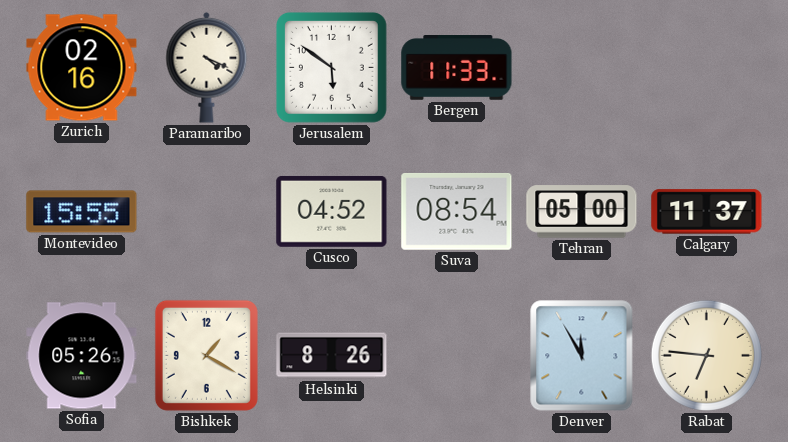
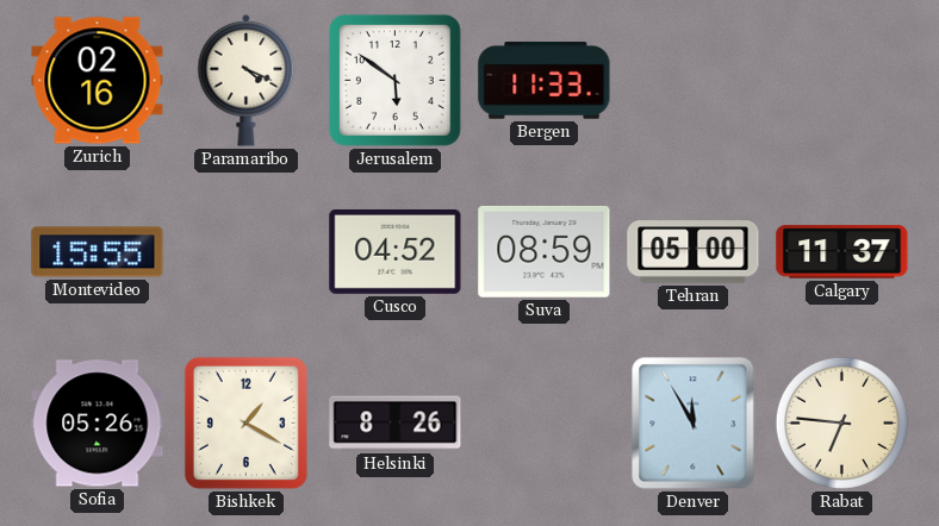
Suva: 08:54 -> 08:59 (545, 252)
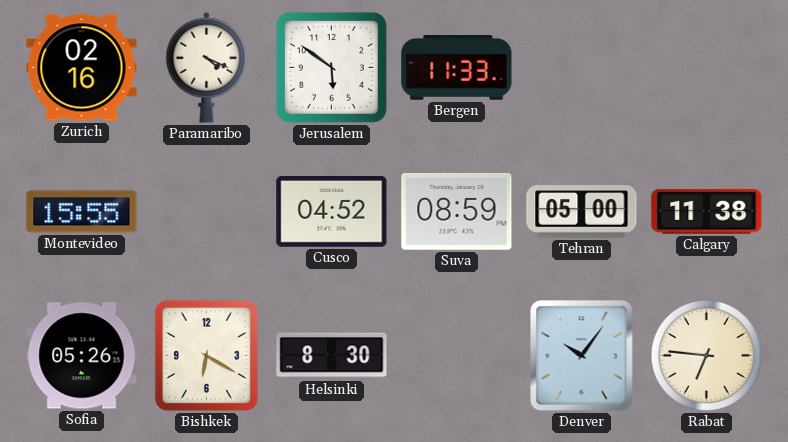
Calgary: 11:37 -> 11:38 (707, 212)
Bishkek: 1:20 -> 6:20 (206, 355)
Helsinki: 8:26 -> 8:30 (332, 356)
Denver: 11:55 -> 10:06 (582, 356)
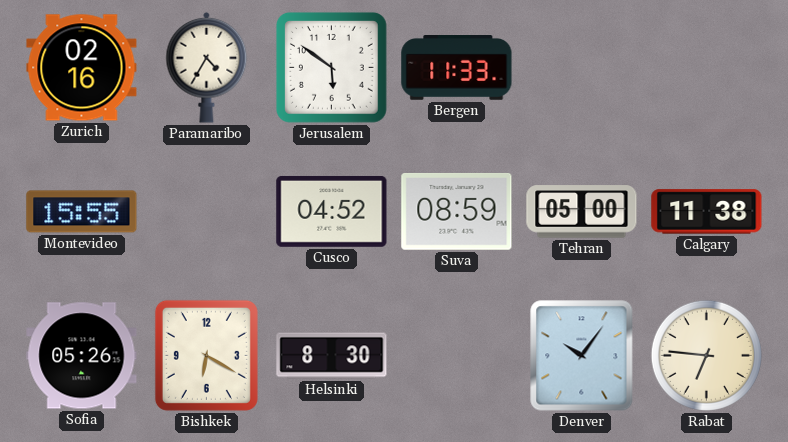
Paramaribo: 4:19 -> 4:35 (207, 67)
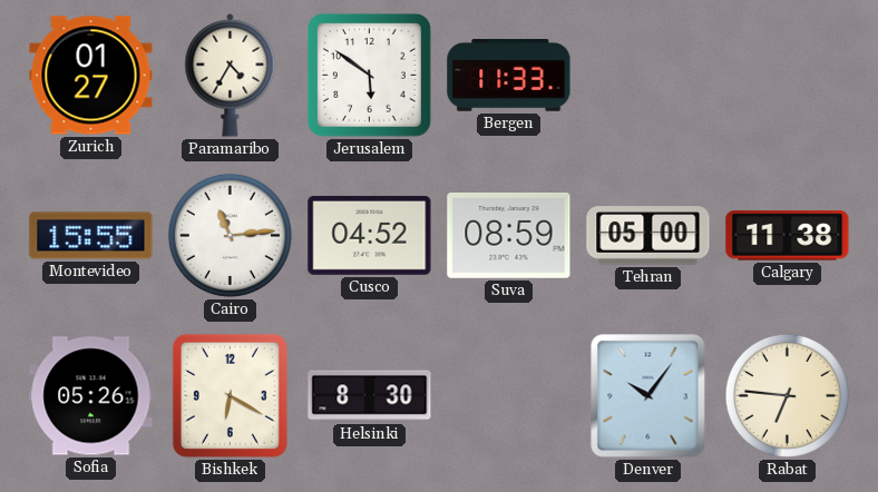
Zurich: 02:16 -> 01:27 (91, 76)
Cairo: none -> 11:14 (230, 235)
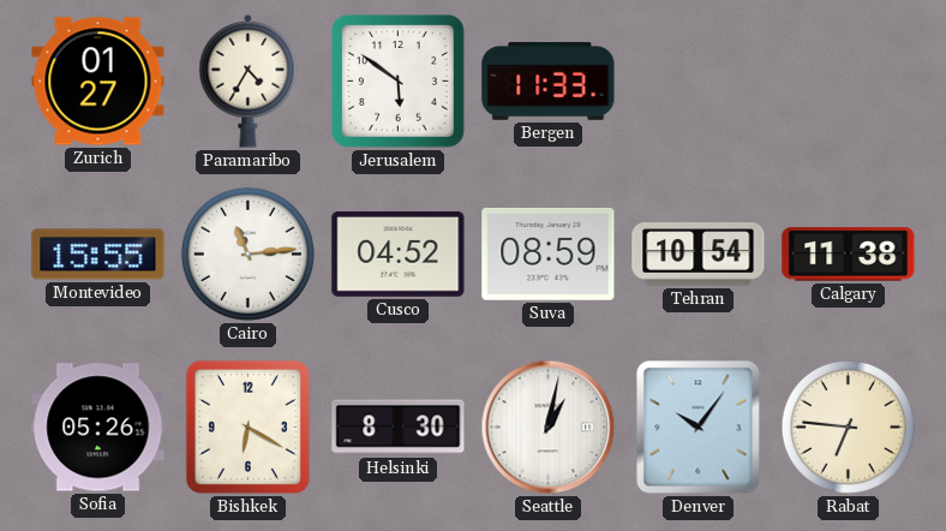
Tehran: 05:00 -> 10:54 (699, 255)
Seattle: none -> 1:02 (549, 428)
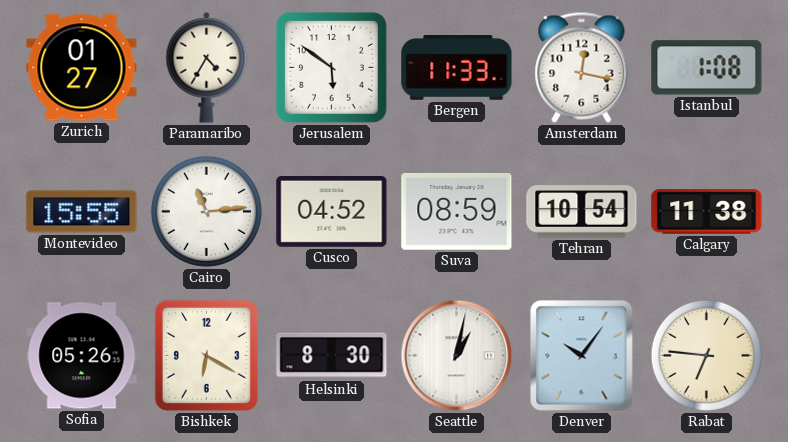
Amsterdam: none -> 12:17 (582, 67)
Istanbul: none -> 1:08 (707, 68)
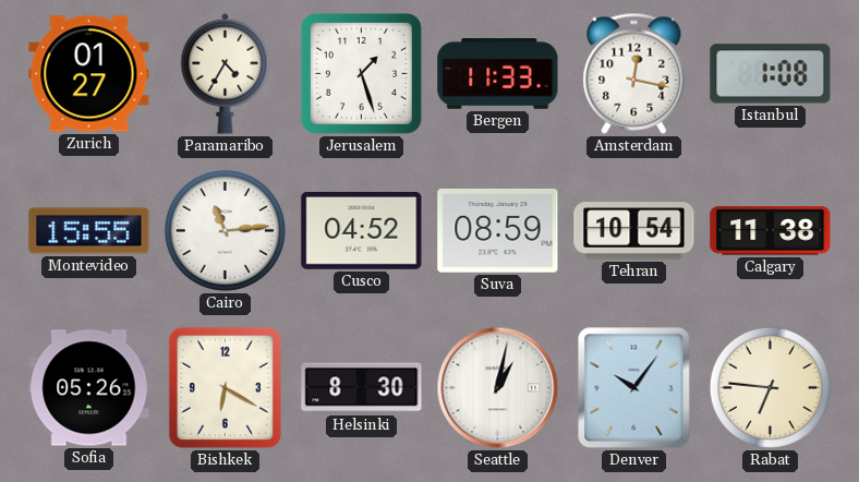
Jerusalem: 5:51 -> 1:27 (361, 73)
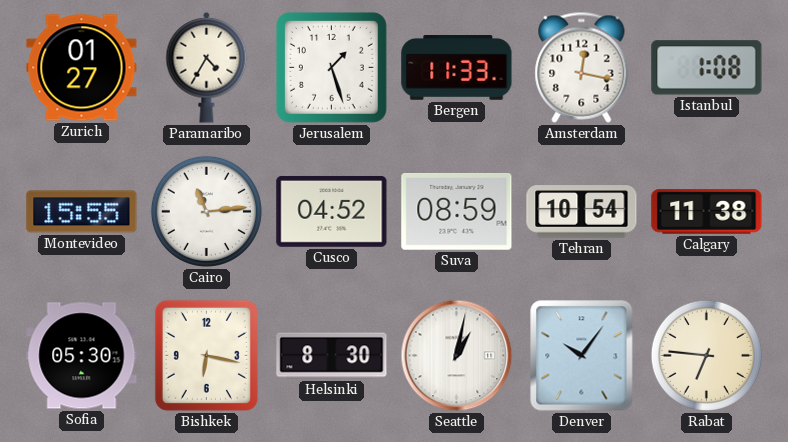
Sofia: 05:26 -> 05:30 (82, 356)
Bishkek: 6:20 -> 6:17 (206, 355)
